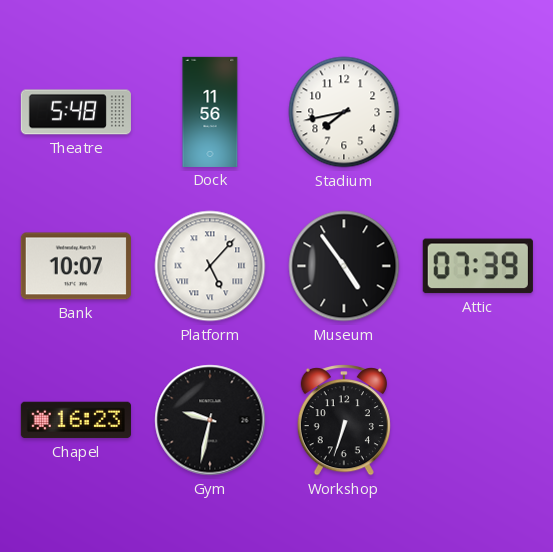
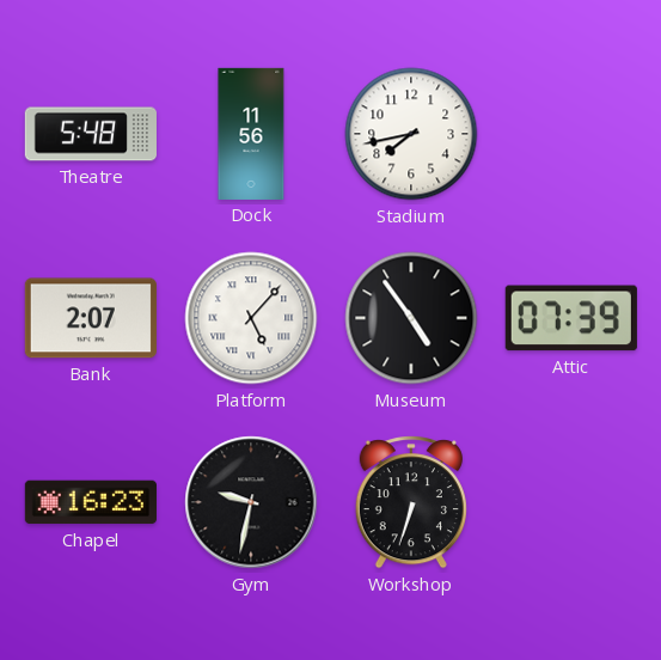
Bank: 10:07 -> 2:07 (91, 318)
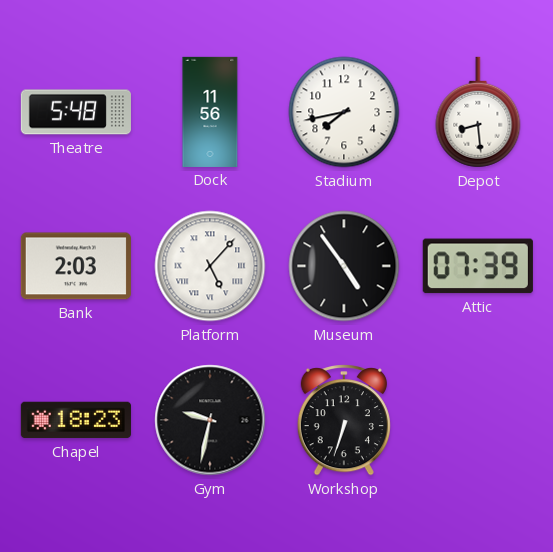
Depot: none -> 8:29 (478, 112)
Bank: 2:07 -> 2:03 (76, 266)
Chapel: 16:23 -> 18:23 (76, 420)
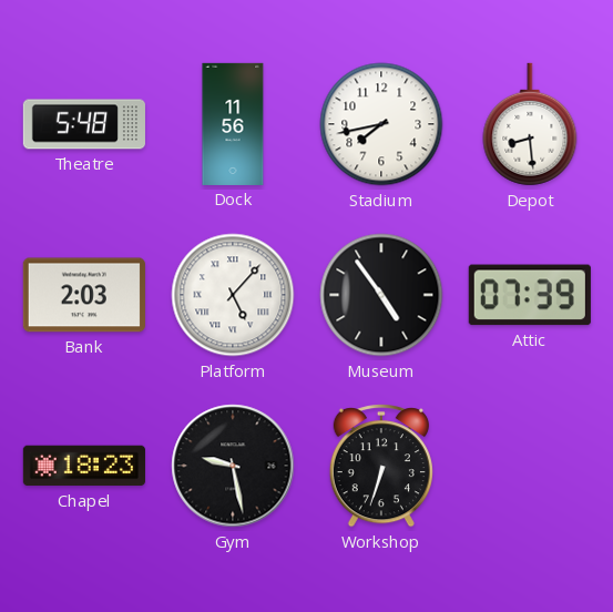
Gym: 9:32 -> 9:28 (233, 466)
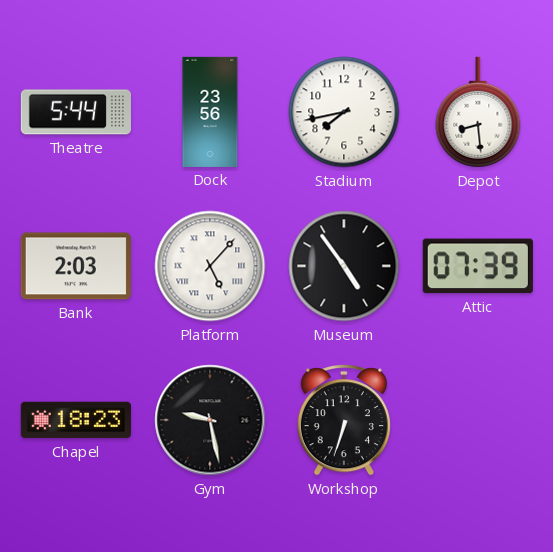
Theatre: 5:48 -> 5:44 (76, 112)
Dock: 11:56 -> 23:56 (210, 112)
